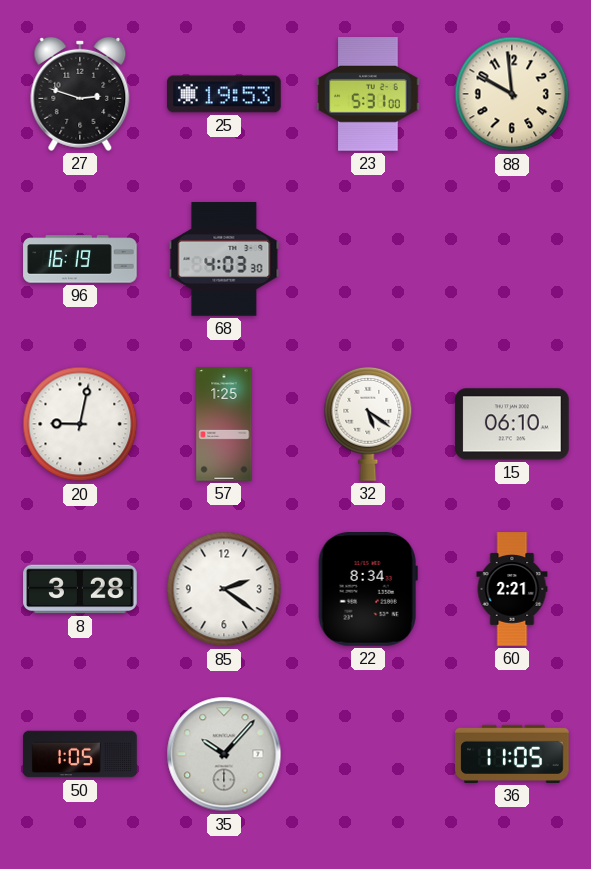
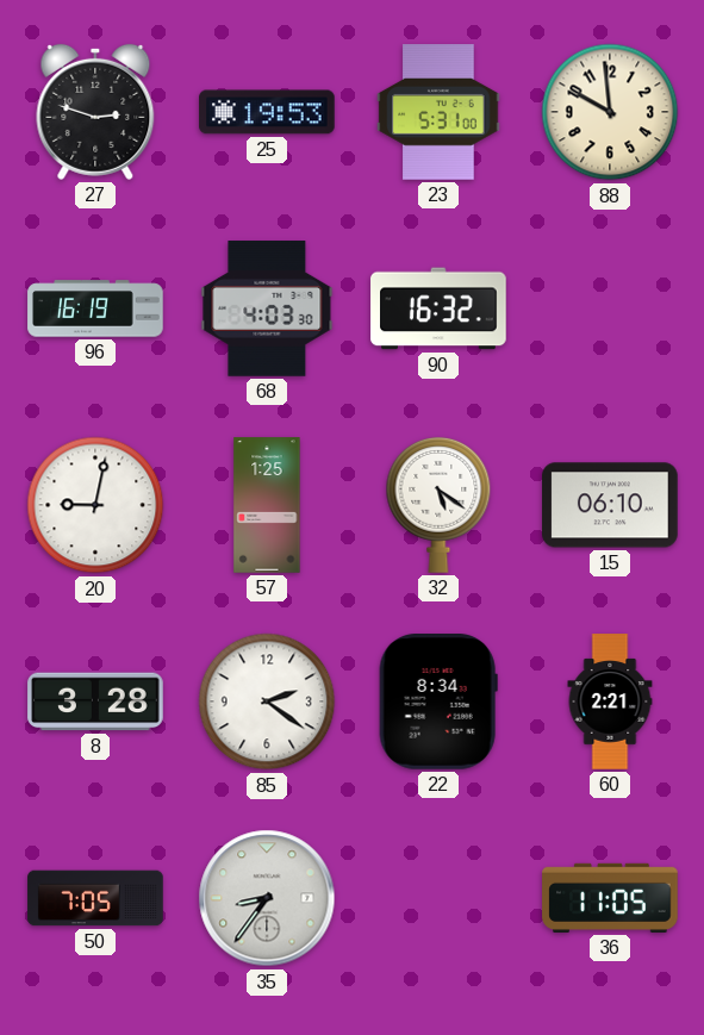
90: none -> 16:32 (438, 308)
50: 1:05 -> 7:05 (95, 898)
35: 10:07 -> 8:36 (267, 898)
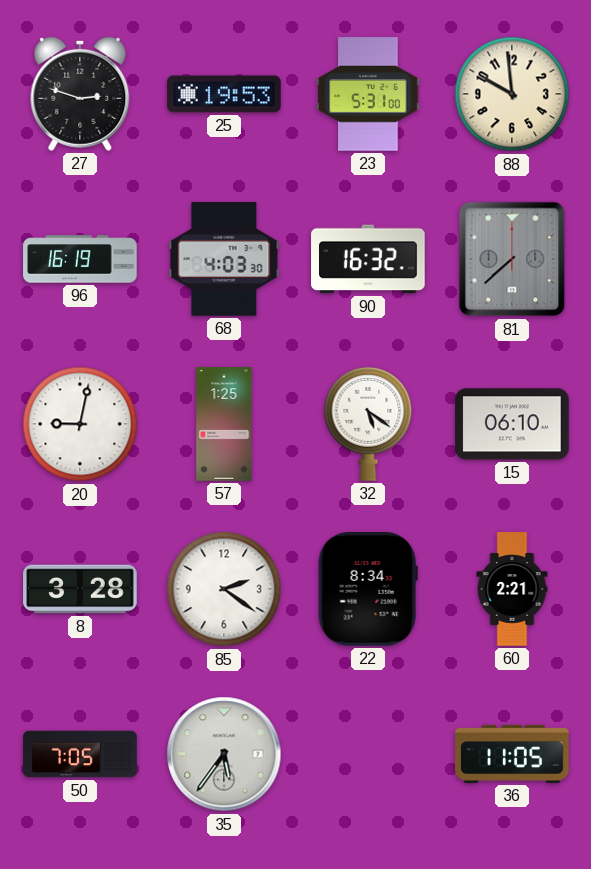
81: none -> 7:38 (512, 259)
35: 8:36 -> 5:36 (224, 754)
